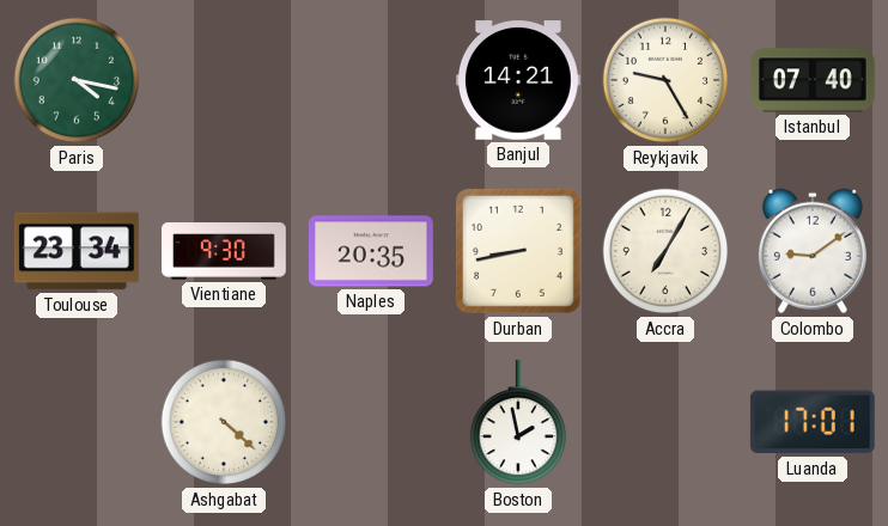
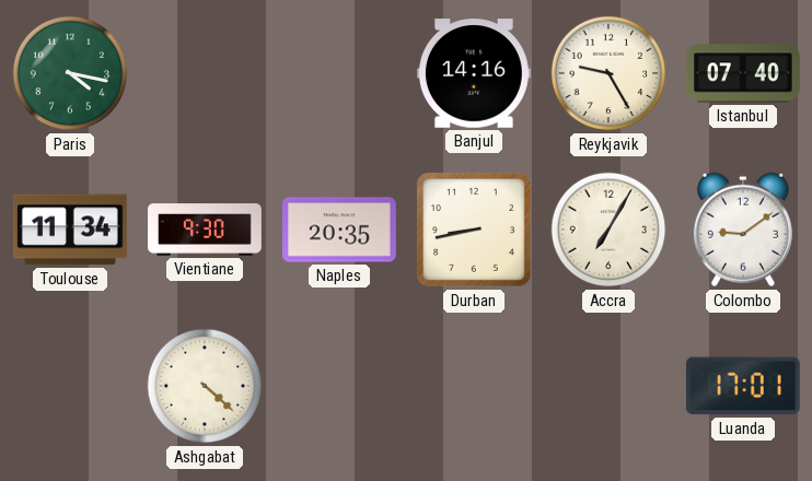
Banjul: 14:21 -> 14:16 (474, 73)
Toulouse: 23:34 -> 11:34 (70, 230)
Boston: 1:58 -> none (517, 422)
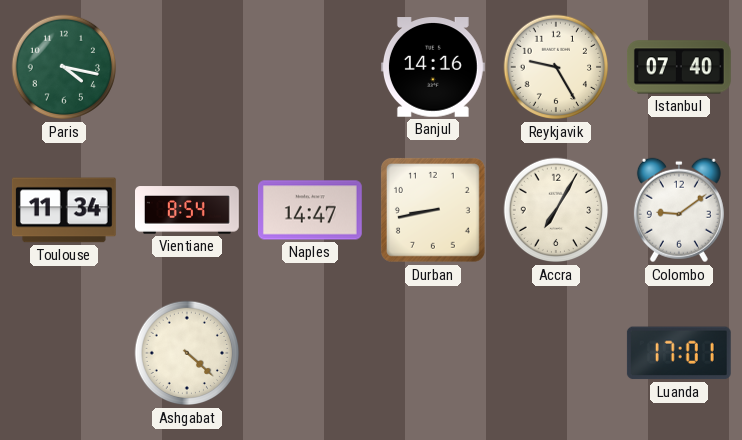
Vientiane: 9:30 -> 8:54 (188, 210)
Naples: 20:35 -> 14:47 (310, 210)
